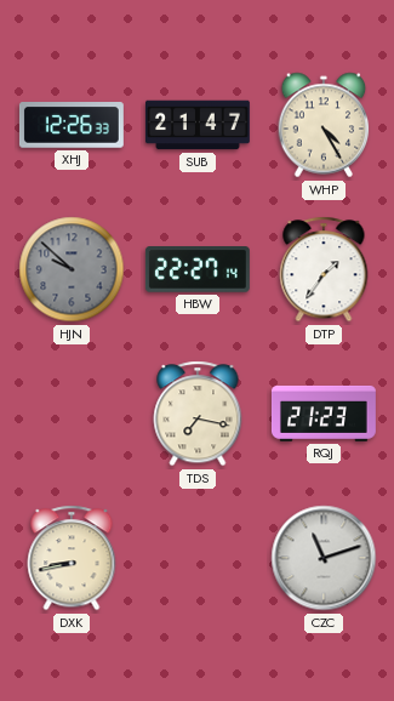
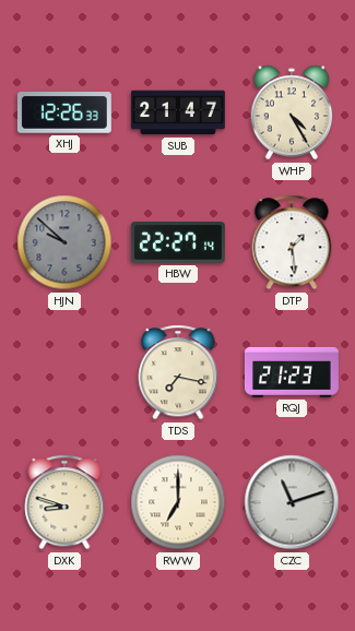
DTP: 1:36 -> 1:29 (292, 242)
DXK: 8:43 -> 8:48 (64, 502)
RWW: none -> 7:00 (178, 502)
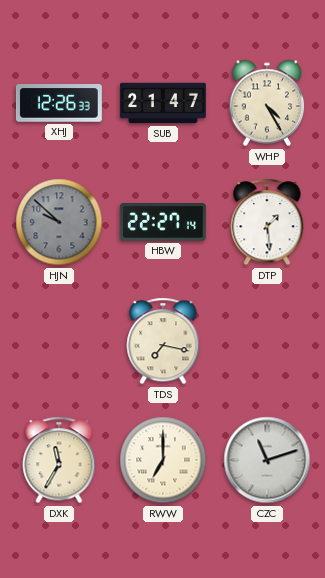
RQJ: 21:23 -> none (292, 372)
DXK: 8:48 -> 11:35 (59, 460)
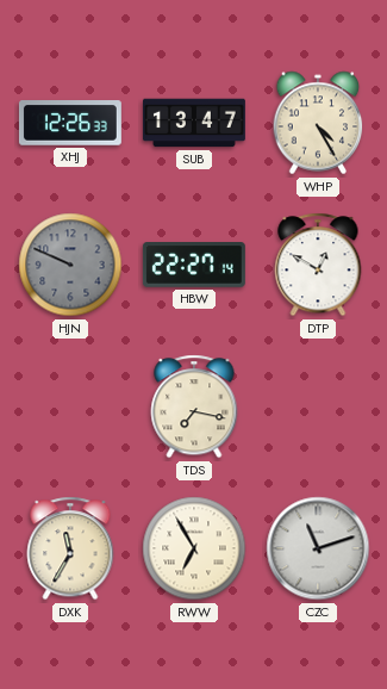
SUB: 21:47 -> 13:47 (194, 123)
HJN: 9:52 -> 9:49 (70, 265)
DTP: 1:29 -> 12:50 (318, 265)
RWW: 7:00 -> 6:55 (194, 548)
